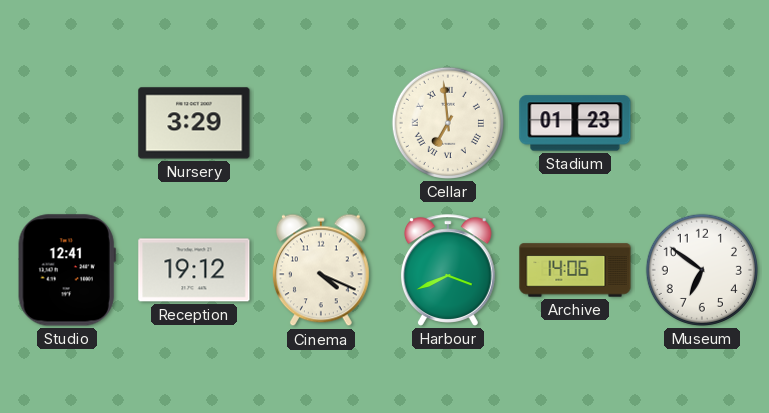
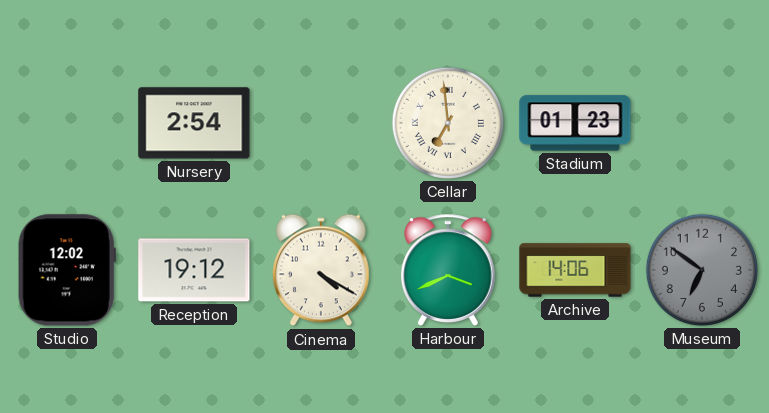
Nursery: 3:29 -> 2:54 (194, 123)
Studio: 12:41 -> 12:02 (67, 270)
Cinema: 4:19 -> 4:20 (321, 270)
Museum dial: white -> grey (702, 270)
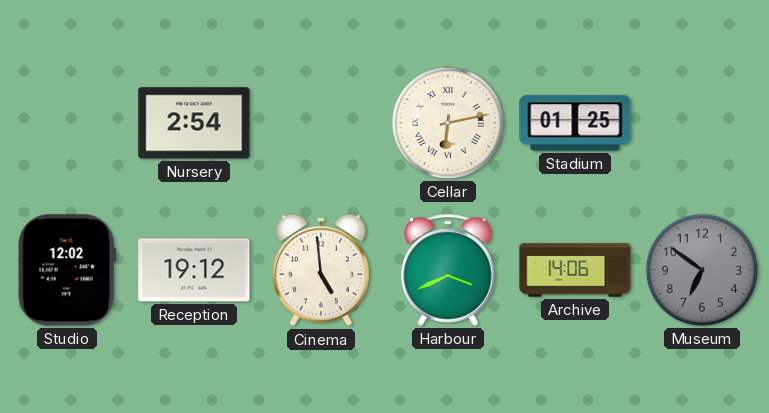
Cellar: 6:59 -> 6:13 (448, 123)
Stadium: 01:23 -> 01:25 (575, 123)
Cinema: 4:20 -> 4:59 (321, 270)
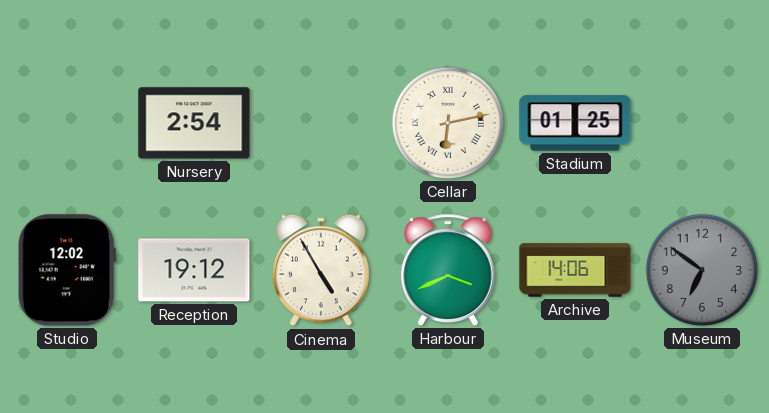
Cinema: 4:59 -> 4:55 (321, 270)
